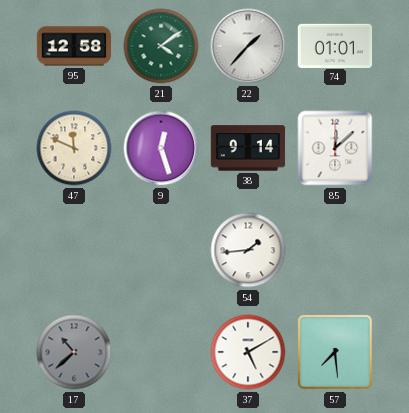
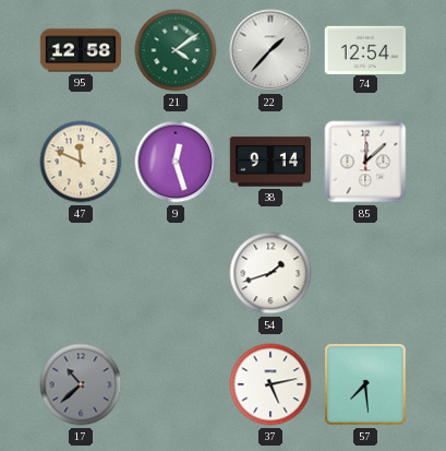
74: 01:01 -> 12:54 (365, 49)
54: 1:44 -> 1:42 (270, 273)
37: 5:10 -> 5:13 (270, 384)
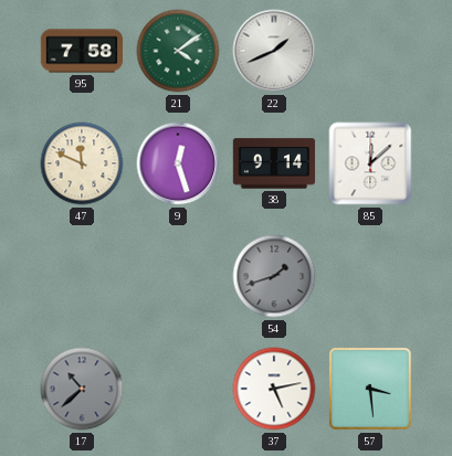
95: 12:58 -> 7:58 (82, 51)
22: 1:37 -> 1:41 (274, 51)
74: 12:54 -> none (365, 49)
54 dial: white -> grey (274, 276)
57: 7:29 -> 3:29 (370, 389)
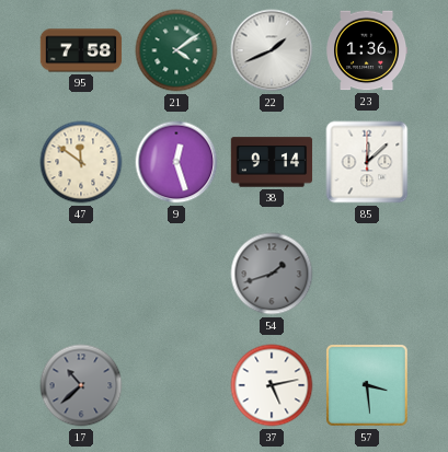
23: none -> 1:36 (367, 50)
47: 11:49 -> 11:51 (81, 162)
